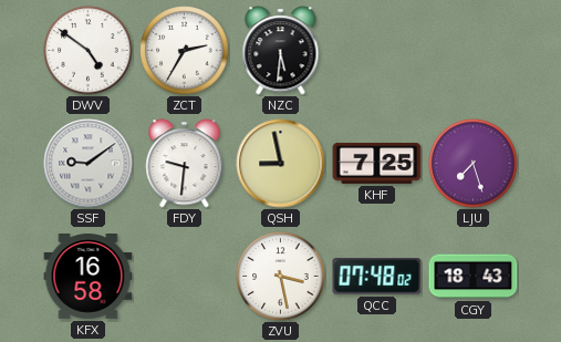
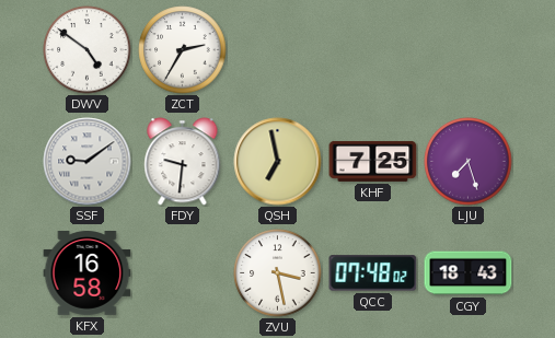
NZC: 5:31 -> none (281, 51)
QSH: 8:58 -> 6:58 (278, 162)
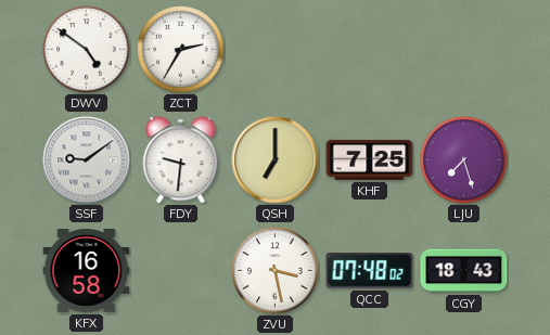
QSH: 6:58 -> 7:00 (276, 160)
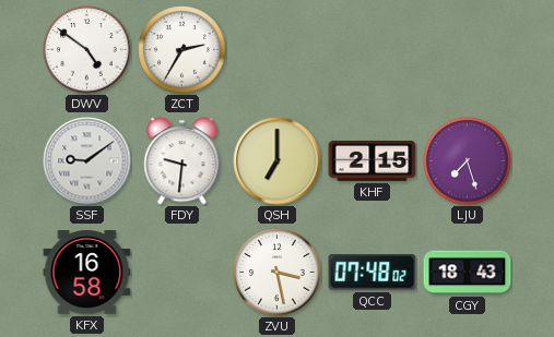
KHF: 7:25 -> 2:15 (373, 160)
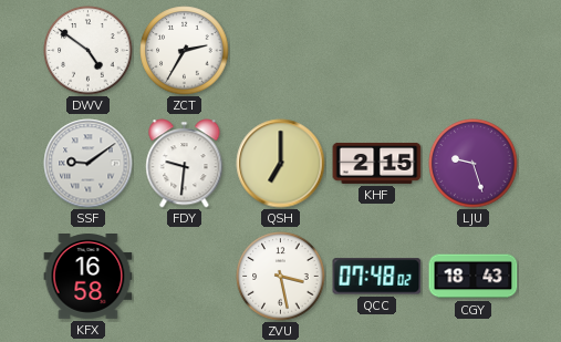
LJU: 7:27 -> 9:27 (474, 164)
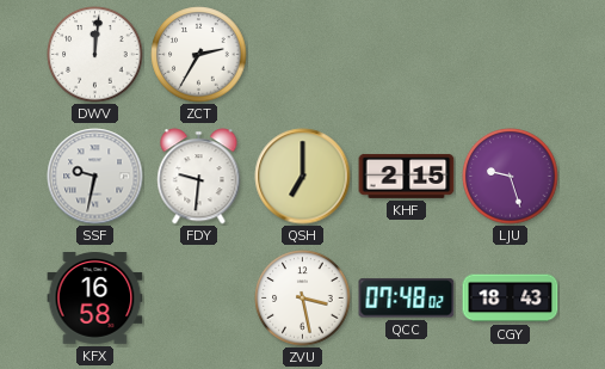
DWV: 4:51 -> 12:01 (95, 55)
SSF: 9:09 -> 9:32 (95, 177)
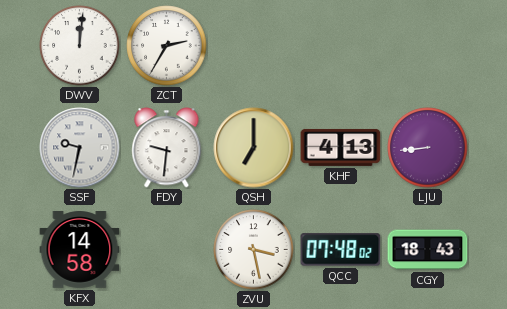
KHF: 2:15 -> 4:13 (341, 147)
LJU: 9:27 -> 8:44 (428, 148)
KFX: 16:58 -> 14:58 (80, 250)
